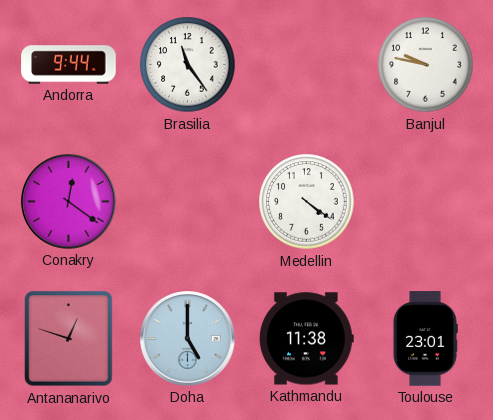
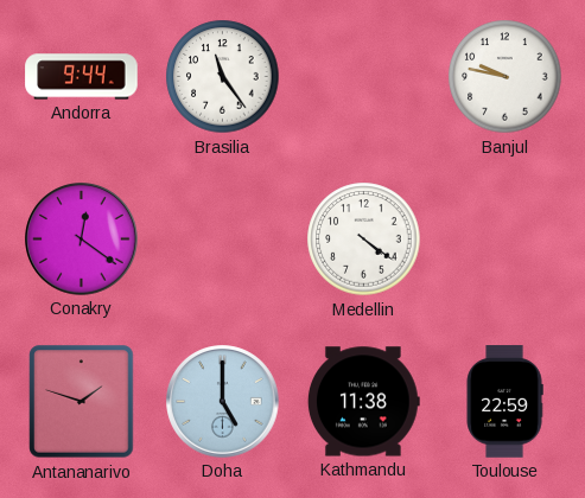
Antananarivo: 12:48 -> 1:48 (82, 402)
Toulouse: 23:01 -> 22:59 (504, 402)
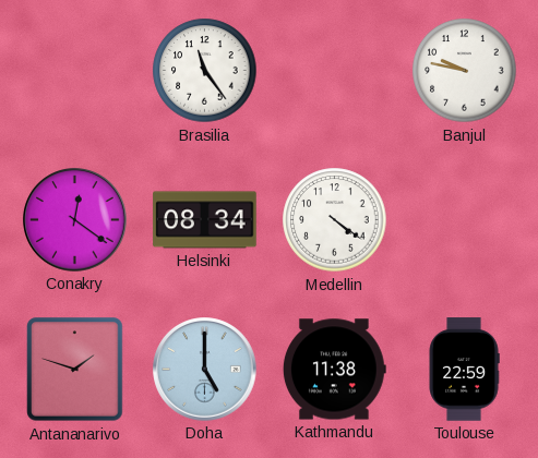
Andorra: 9:44 -> none (82, 77)
Helsinki: none -> 08:34 (205, 220)
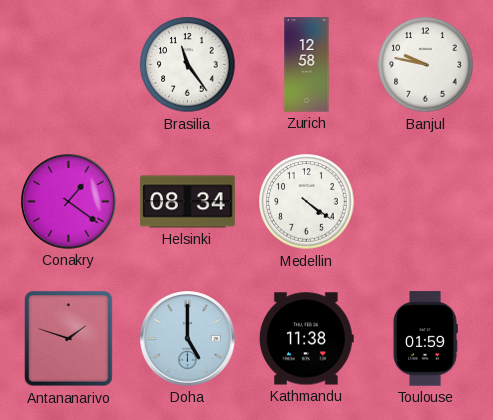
Zurich: none -> 12:58 (307, 65)
Conakry: 12:21 -> 1:21 (69, 202)
Toulouse: 22:59 -> 01:59 (425, 339)
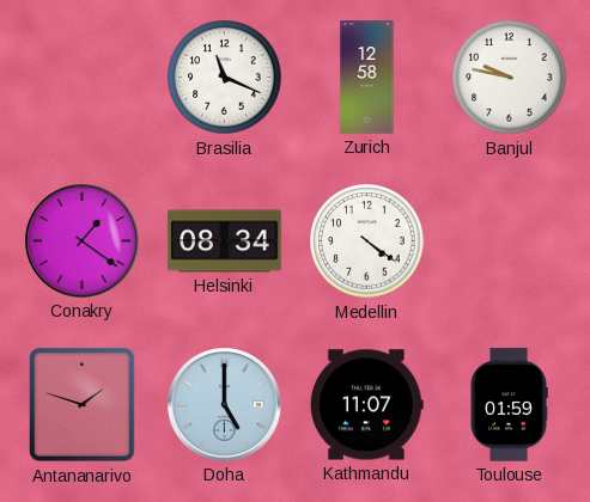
Brasilia: 11:24 -> 11:19 (225, 78)
Kathmandu: 11:38 -> 11:07 (366, 405)
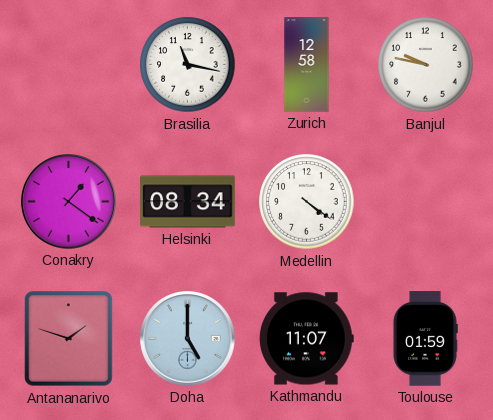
Brasilia: 11:19 -> 11:17 (188, 65)
